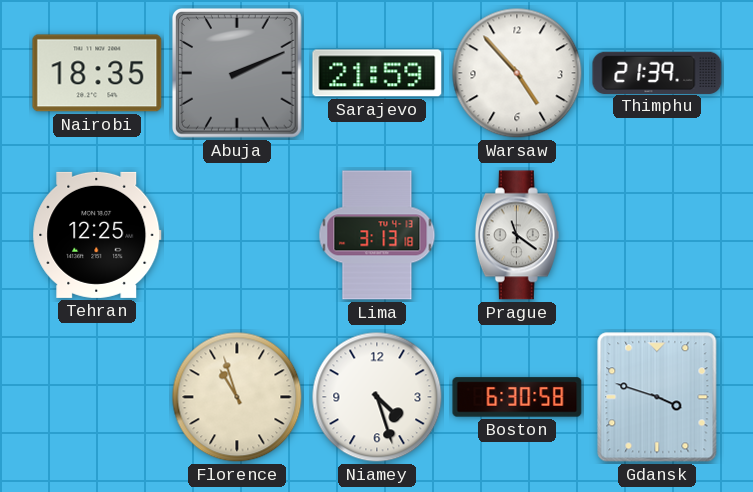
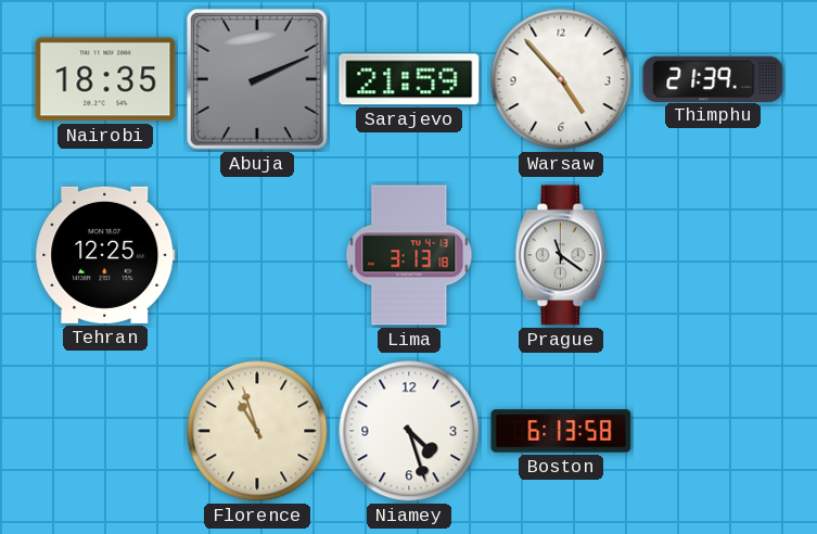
Boston: 6:30 -> 6:13 (561, 431)
Gdansk: 3:48 -> none (657, 397)
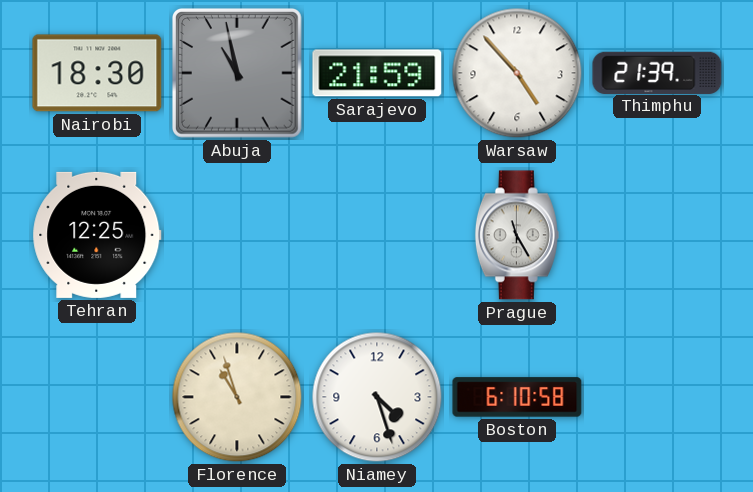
Nairobi: 18:35 -> 18:30 (97, 73)
Abuja: 2:11 -> 10:58 (237, 73)
Lima: 3:13 -> none (409, 255)
Prague: 11:21 -> 11:25 (517, 235)
Boston: 6:13 -> 6:10 (517, 397)
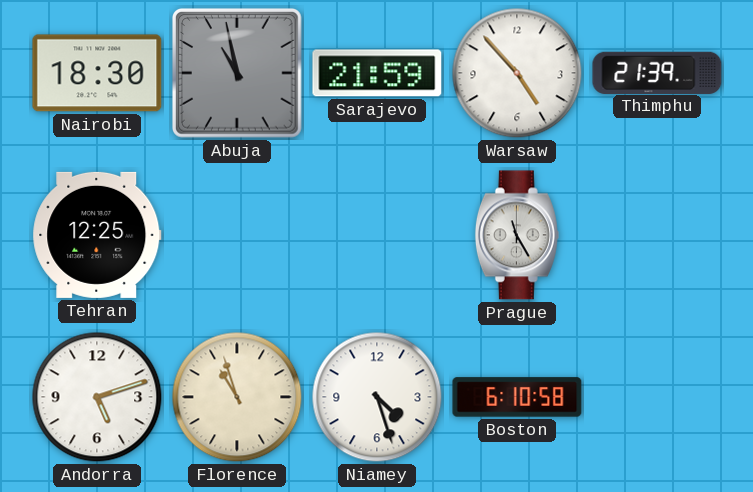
Andorra: none -> 5:12 (97, 397)
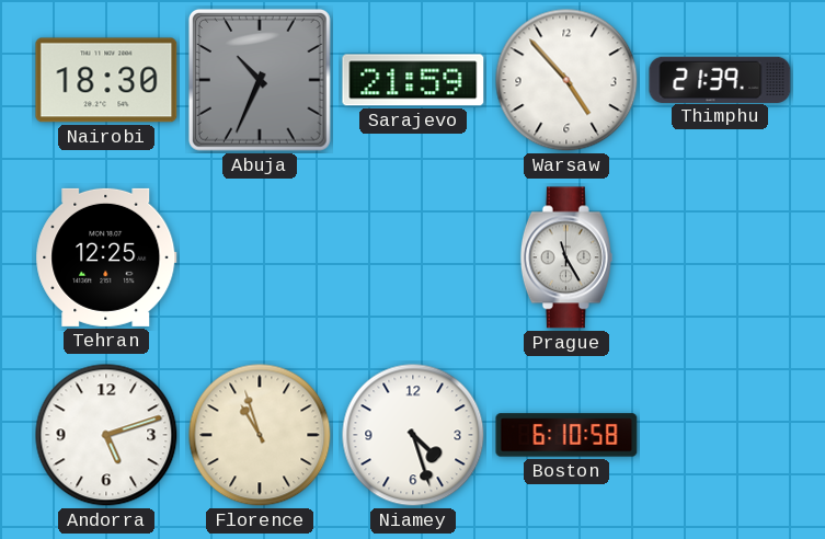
Abuja: 10:58 -> 10:34 (260, 80)
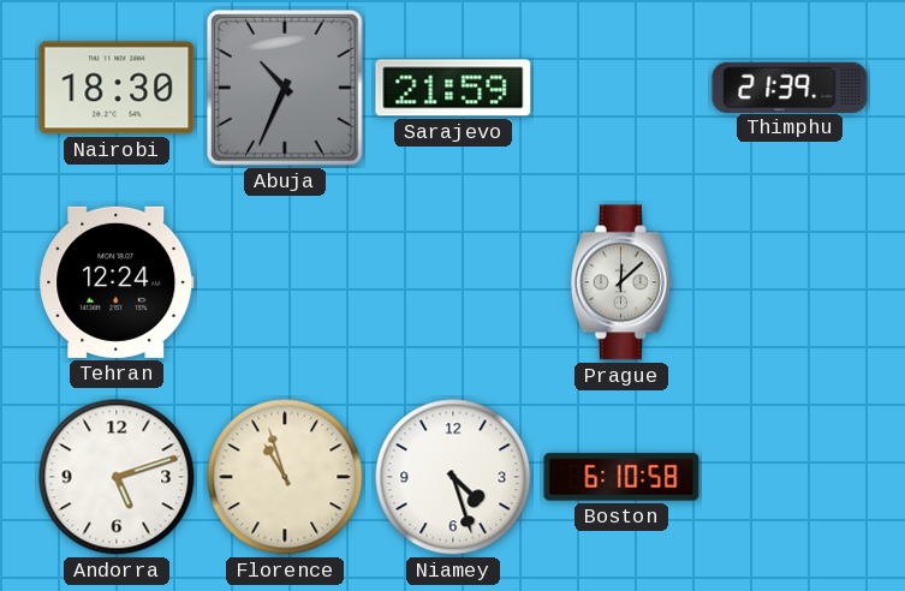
Warsaw: 4:53 -> none (566, 80)
Tehran: 12:25 -> 12:24 (117, 282)
Prague: 11:25 -> 12:08 (621, 282)
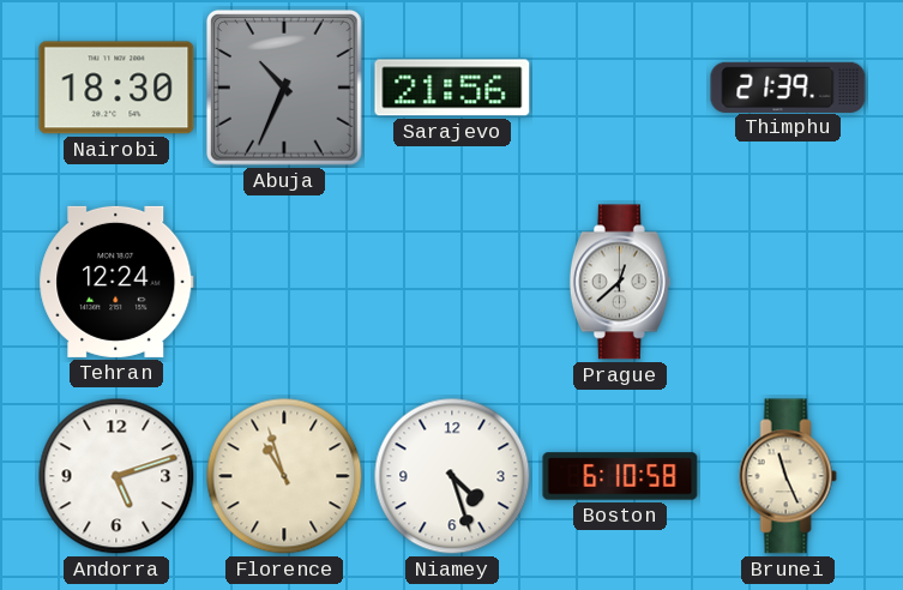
Sarajevo: 21:59 -> 21:56 (452, 88)
Prague: 12:08 -> 12:38 (620, 282)
Brunei: none -> 11:26 (788, 476)
